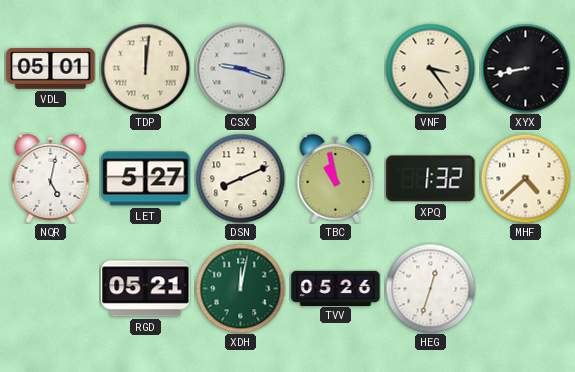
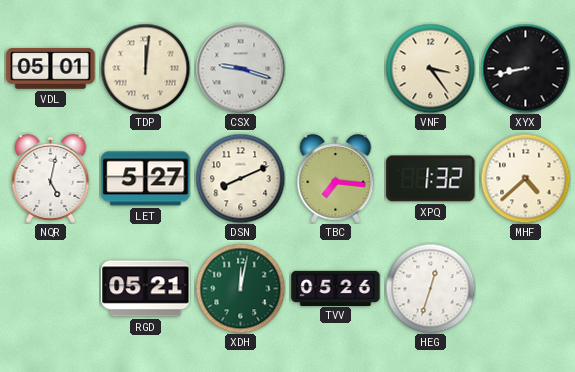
TBC: 10:58 -> 7:16 (336, 178)
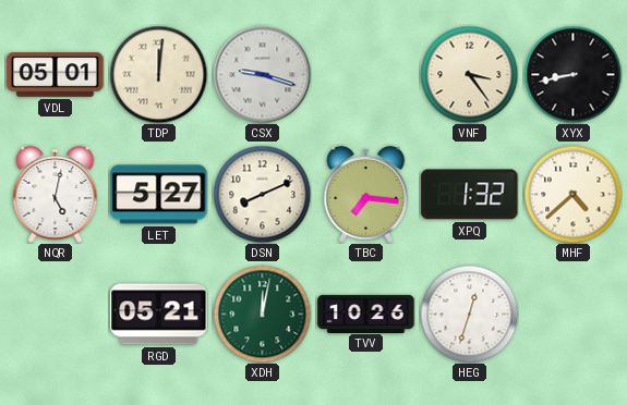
TVV: 05:26 -> 10:26 (366, 314)
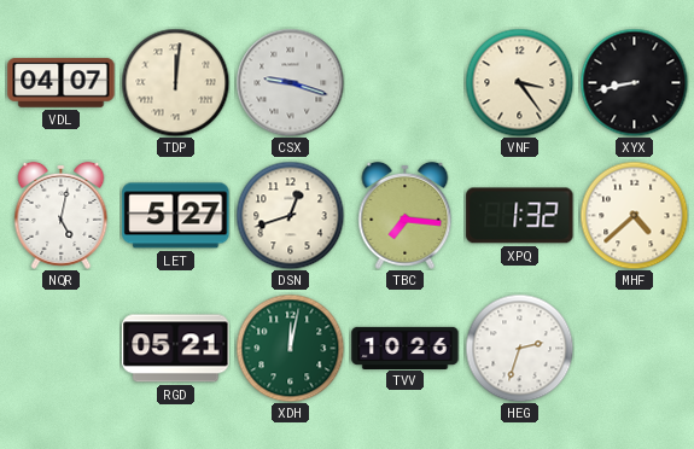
VDL: 05:01 -> 04:07 (62, 83)
DSN: 8:11 -> 12:42 (290, 215)
HEG: 12:33 -> 2:33 (519, 348)
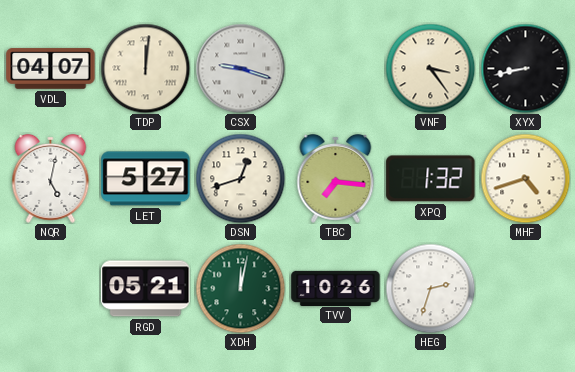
MHF: 4:38 -> 4:42 (525, 178)
